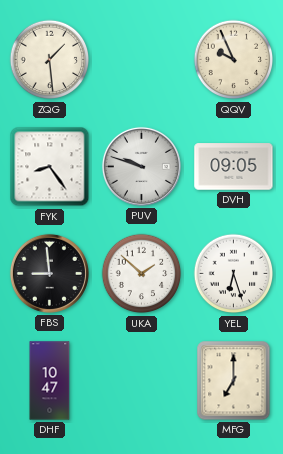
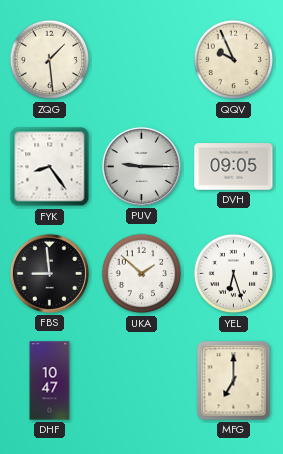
PUV: 9:48 -> 9:15 (141, 166)
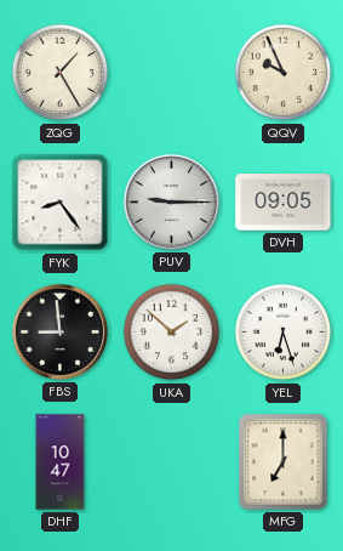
ZQG: 1:29 -> 1:25 (61, 73)
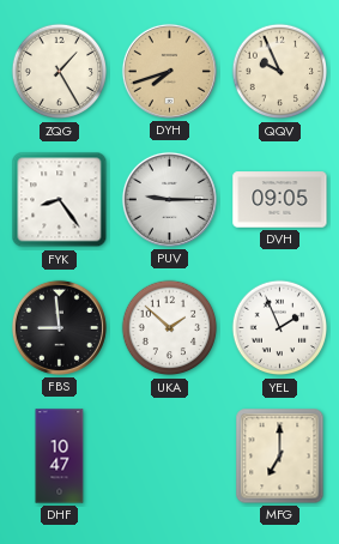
DYH: none -> 7:42 (169, 71)
YEL: 6:27 -> 1:56 (280, 328)
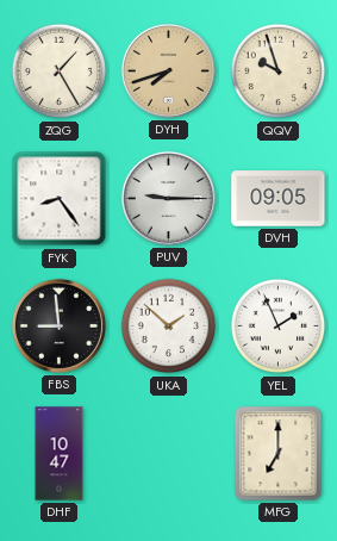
QQV: 9:56 -> 9:57 (279, 71)
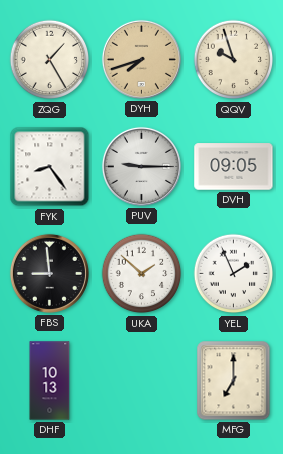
DHF: 10:47 -> 10:13 (50, 381)
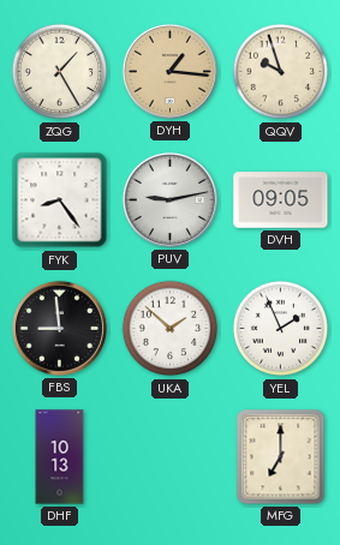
DYH: 7:42 -> 1:16 (169, 71)
PUV: 9:15 -> 9:13 (169, 199)
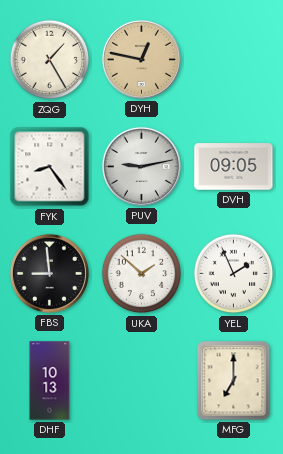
DYH: 1:16 -> 12:47 (141, 59)
QQV: 9:57 -> none (281, 72)
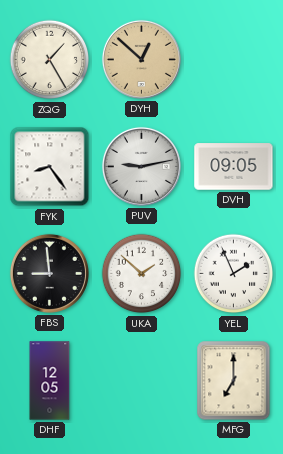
DYH: 12:47 -> 12:52 (141, 59)
DHF: 10:13 -> 12:05 (50, 381)
